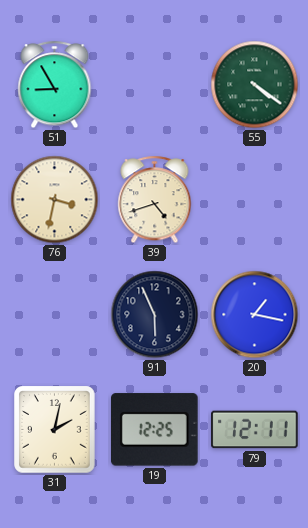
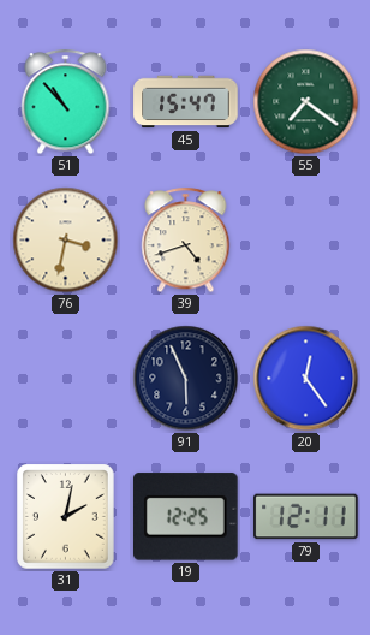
51: 8:55 -> 10:53 (66, 102)
45: none -> 15:47 (186, 102)
55: 4:21 -> 7:21 (306, 102)
20: 1:17 -> 12:24 (306, 379)
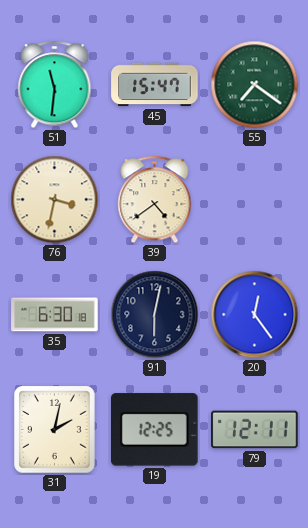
51: 10:53 -> 11:31 (55, 85)
39: 4:42 -> 4:39 (155, 200)
35: none -> 6:30 (55, 315)
91: 5:56 -> 6:02 (155, 315)
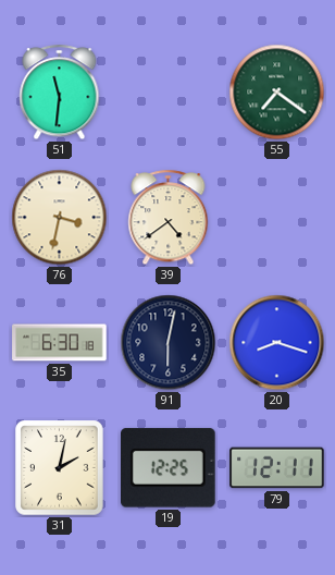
45: 15:47 -> none (155, 85)
20: 12:24 -> 8:18 (277, 343)
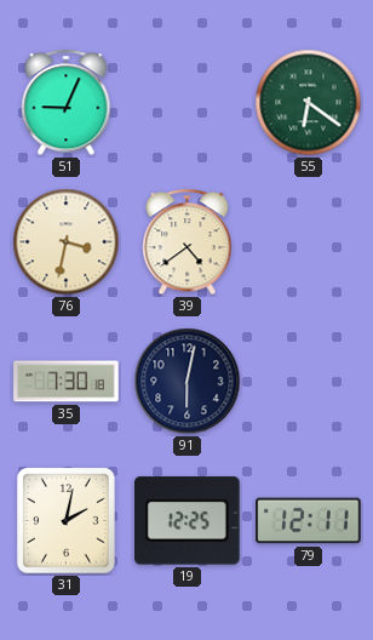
51: 11:31 -> 9:04 (67, 103)
55: 7:21 -> 6:21 (309, 103)
35: 6:30 -> 7:30 (67, 382)
20: 8:18 -> none (277, 343)
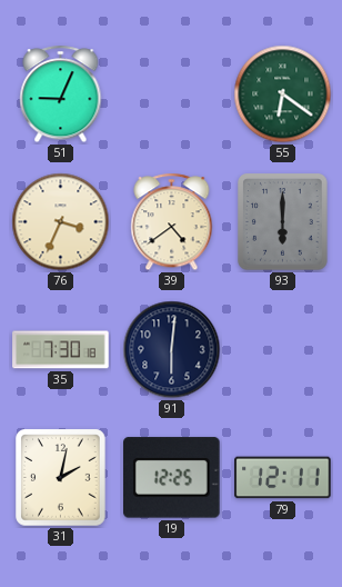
76: 3:32 -> 3:34 (61, 222)
93: none -> 6:00 (283, 222)
91: 6:02 -> 6:01 (172, 350)
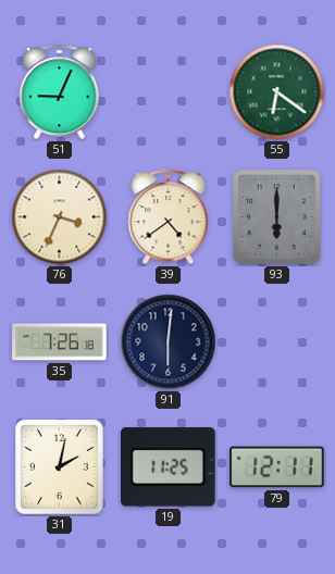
35: 7:30 -> 7:26 (60, 342)
19: 12:25 -> 11:25 (169, 467)
